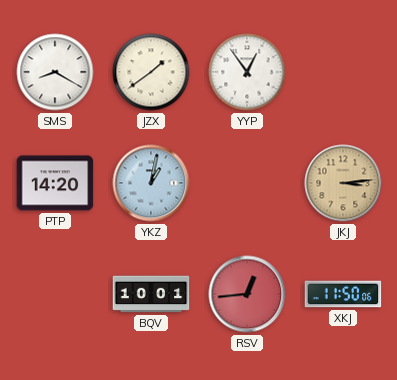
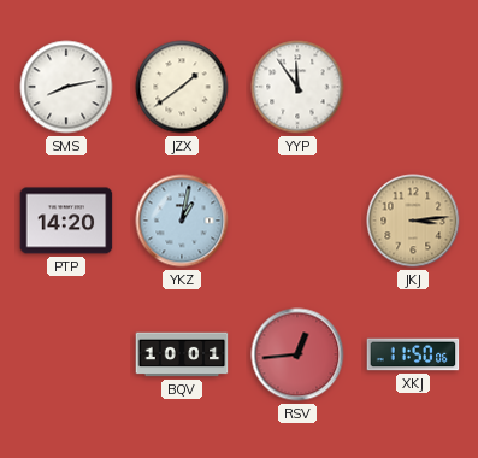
SMS: 8:20 -> 8:13 (66, 87)
YYP: 12:54 -> 11:54 (297, 87)
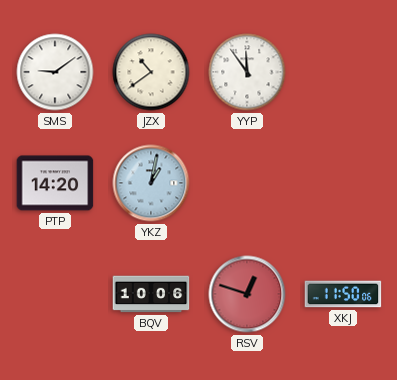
SMS: 8:13 -> 9:09 (55, 72)
JZX: 1:39 -> 10:39 (151, 72)
JKJ: 3:14 -> none (413, 221)
BQV: 10:01 -> 10:06 (151, 294)
RSV: 12:44 -> 12:48 (247, 294)
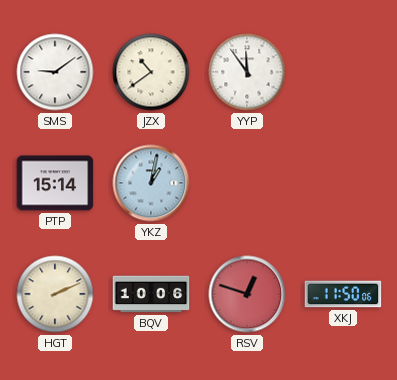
PTP: 14:20 -> 15:14 (55, 183)
HGT: none -> 2:11 (55, 294)
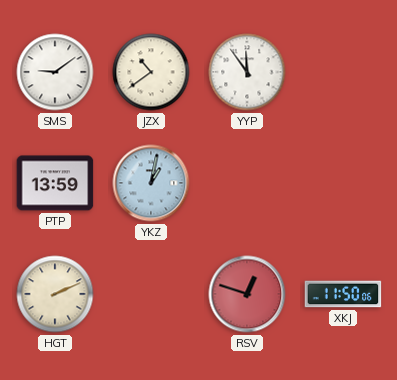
PTP: 15:14 -> 13:59 (55, 183)
BQV: 10:06 -> none (151, 294)
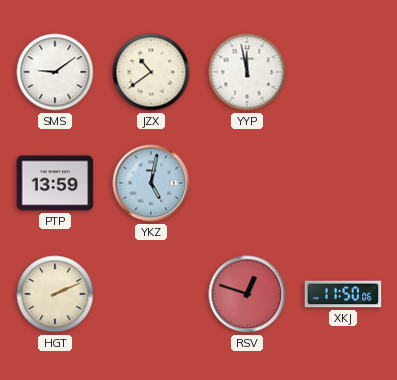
YYP: 11:54 -> 11:58 (247, 72)
YKZ: 1:02 -> 5:02 (151, 183)
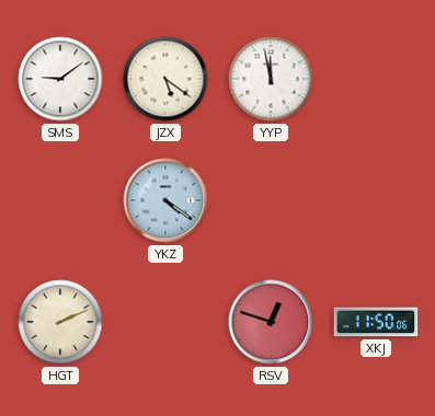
JZX: 10:39 -> 5:21 (165, 79)
PTP: 13:59 -> none (55, 183)
YKZ: 5:02 -> 4:21 (165, 200)
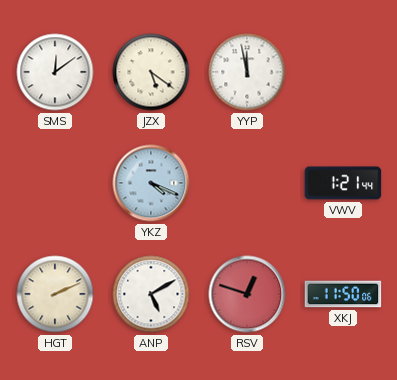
SMS: 9:09 -> 12:09 (55, 72)
YKZ: 4:21 -> 4:19 (151, 183)
VWV: none -> 1:21 (343, 183)
ANP: none -> 5:10 (151, 294)
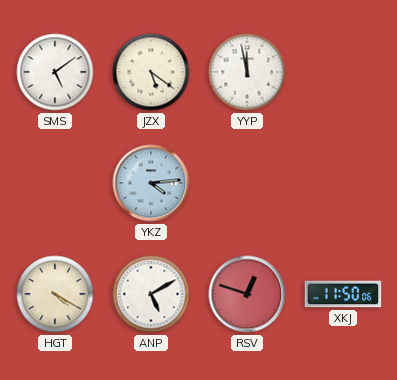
SMS: 12:09 -> 5:09 (55, 72)
YKZ: 4:19 -> 4:14 (151, 183)
VWV: 1:21 -> none (343, 183)
HGT: 2:11 -> 4:20 (55, 294)
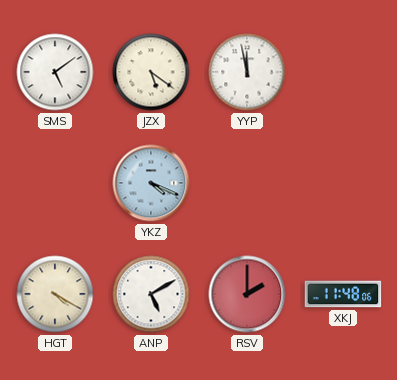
YKZ: 4:14 -> 4:19 (151, 183)
RSV: 12:48 -> 2:00 (247, 294)
XKJ: 11:50 -> 11:48 (343, 294)
